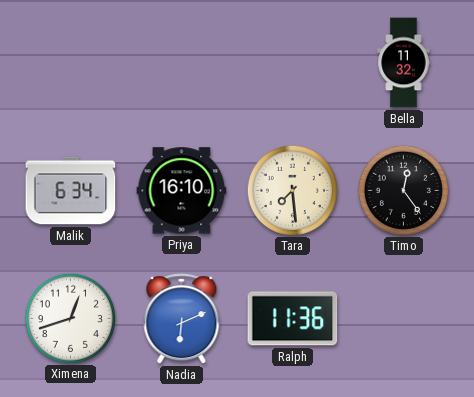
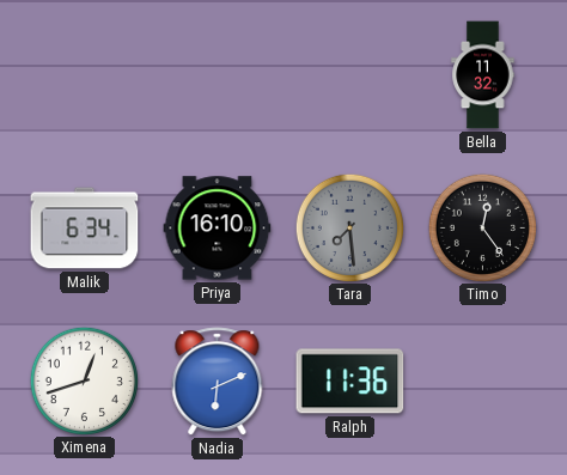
Tara dial: cream -> grey (349, 227)
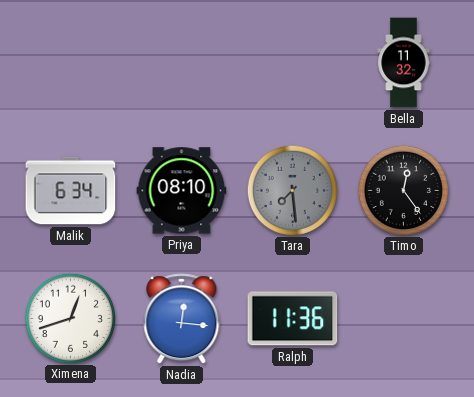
Priya: 16:10 -> 08:10 (182, 191)
Nadia: 6:11 -> 12:16 (182, 319)
